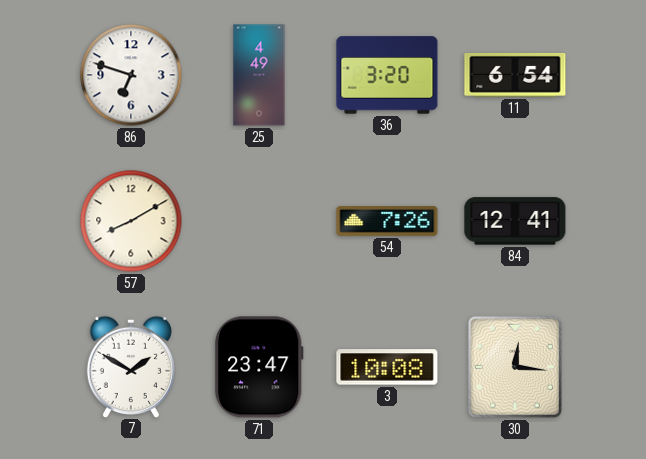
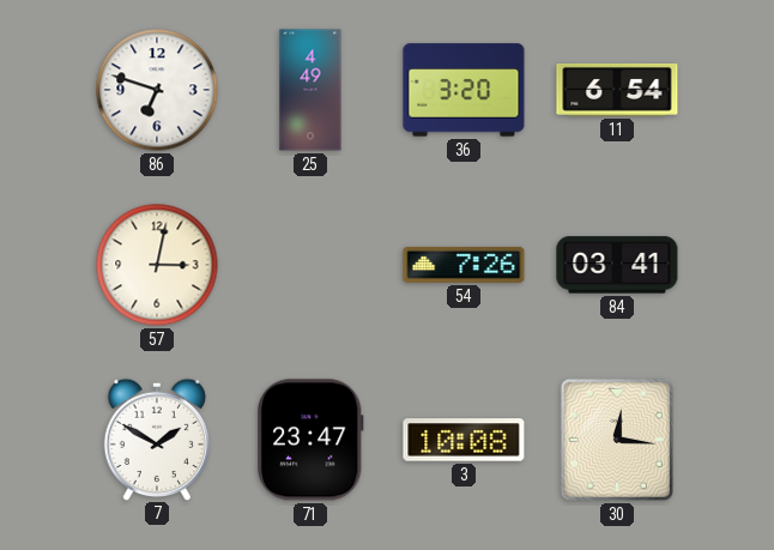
57: 8:10 -> 3:02 (157, 265)
84: 12:41 -> 03:41 (617, 265)
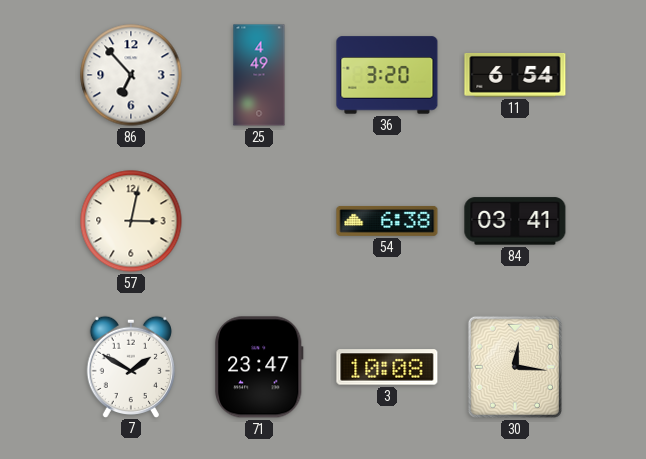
86: 6:48 -> 6:53 (131, 75)
54: 7:26 -> 6:38 (387, 221)
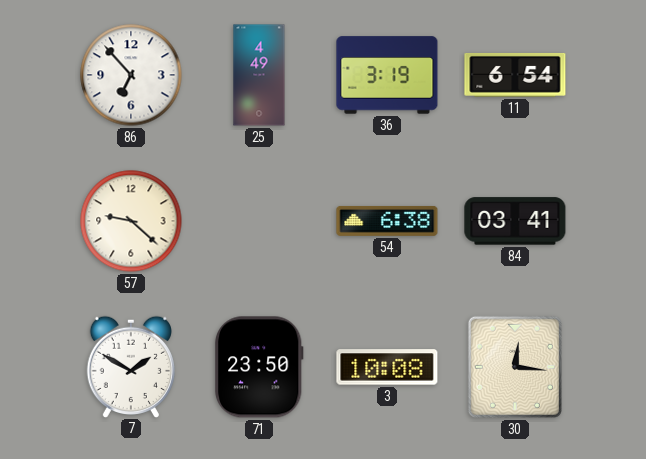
36: 3:20 -> 3:19 (387, 75)
57: 3:02 -> 9:22 (131, 221)
71: 23:47 -> 23:50 (259, 367)
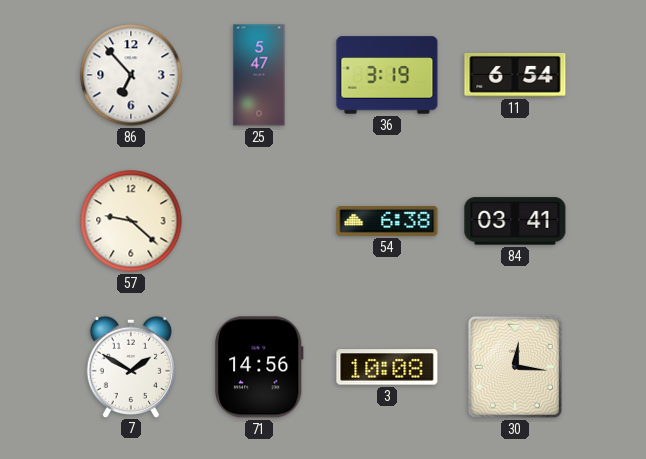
25: 4:49 -> 5:47 (259, 75)
71: 23:50 -> 14:56 (259, 367)
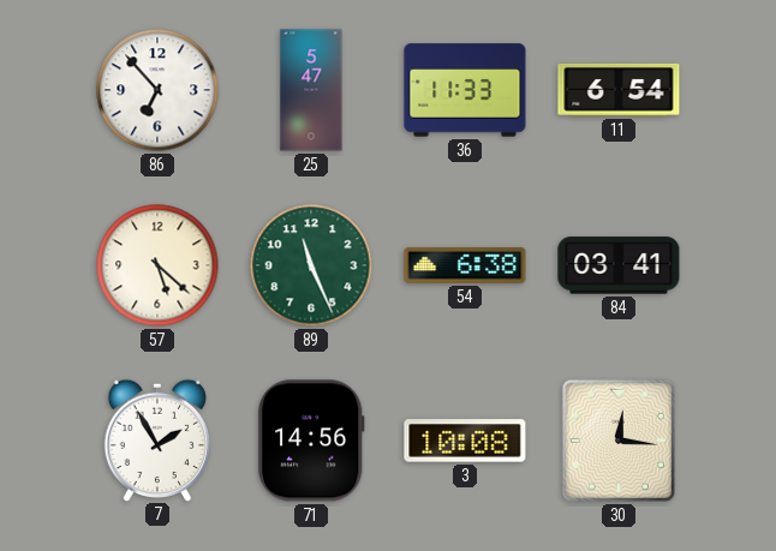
36: 3:19 -> 11:33 (465, 90)
57: 9:22 -> 5:22 (157, 265)
89: none -> 11:26 (311, 265)
7: 1:50 -> 1:55 (157, 439)
